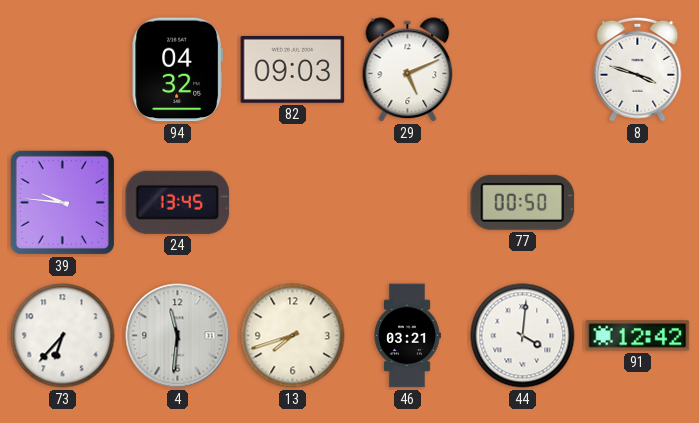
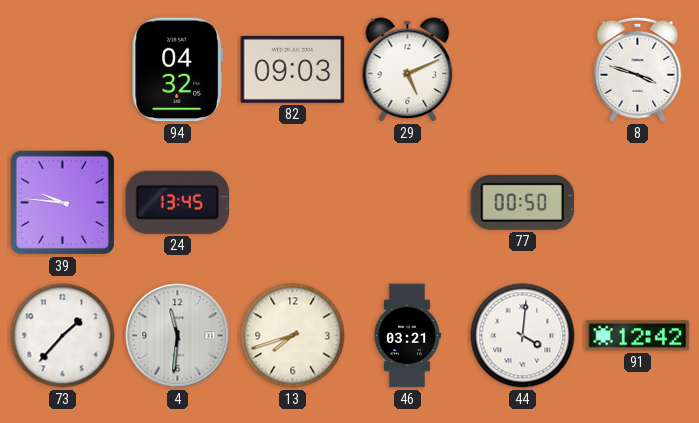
73: 6:37 -> 1:37 (63, 336)
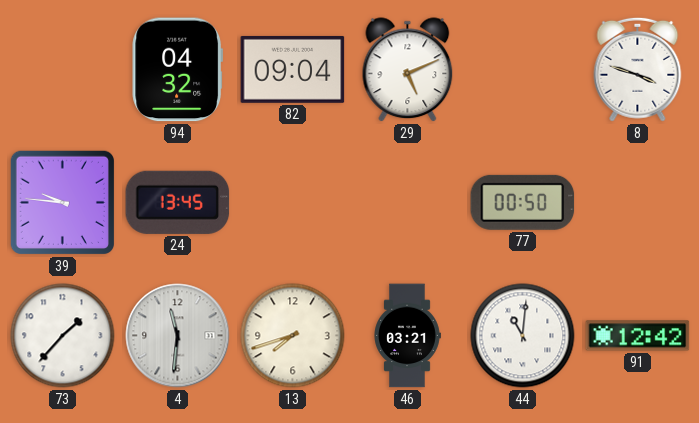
82: 09:03 -> 09:04 (293, 69)
44: 4:01 -> 11:01 (523, 336)
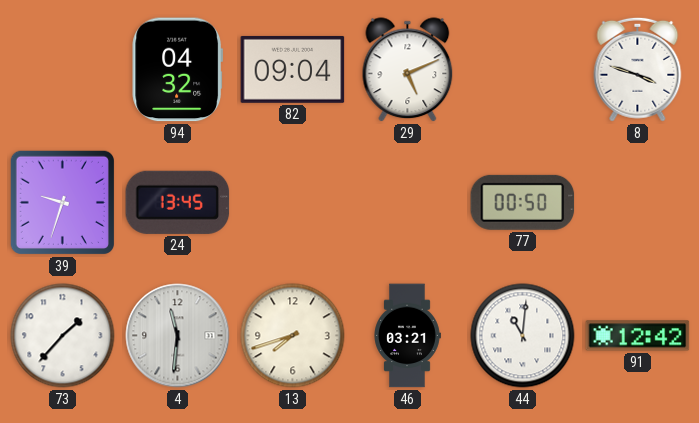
39: 9:46 -> 9:33 (62, 202)
